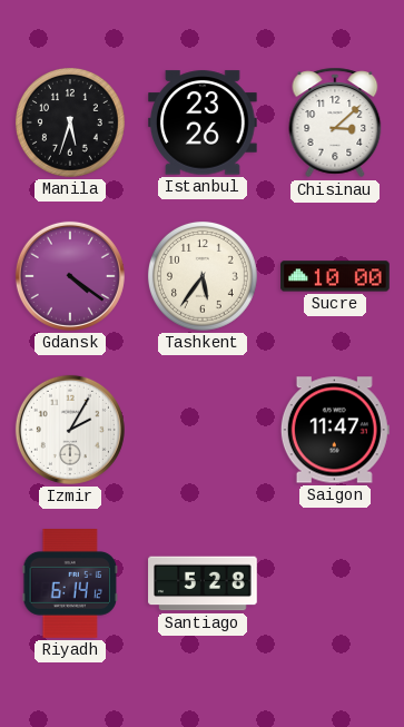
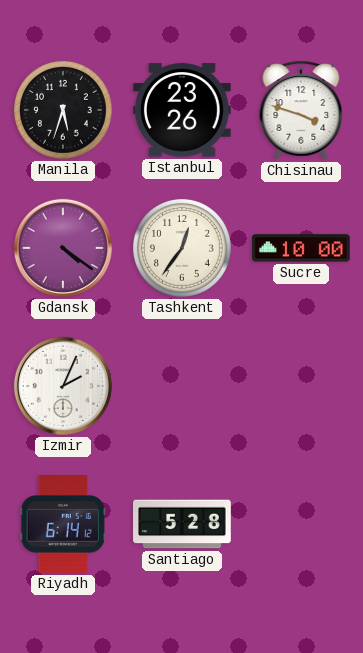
Chisinau: 3:08 -> 3:48 (301, 110)
Tashkent: 5:36 -> 12:36 (182, 248)
Izmir: 2:05 -> 2:04 (63, 386)
Saigon: 11:47 -> none (335, 430)
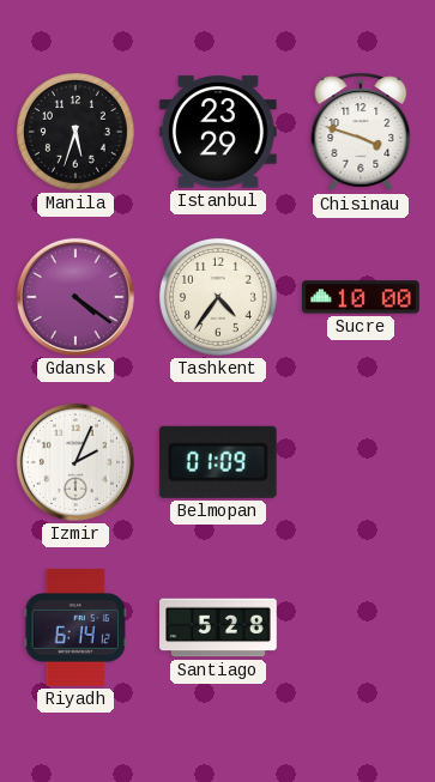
Istanbul: 23:26 -> 23:29 (219, 132)
Tashkent: 12:36 -> 4:36 (218, 297)
Belmopan: none -> 01:09 (218, 462)
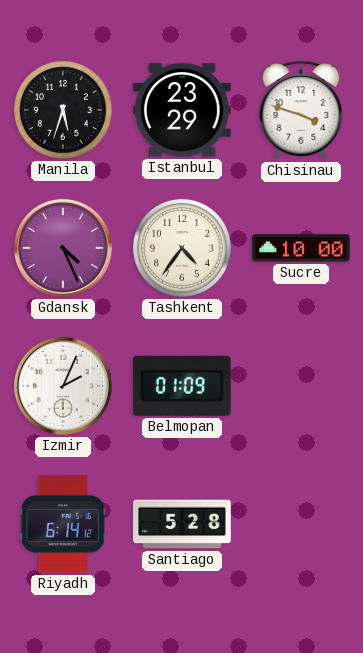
Gdansk: 4:21 -> 4:26 (63, 248)
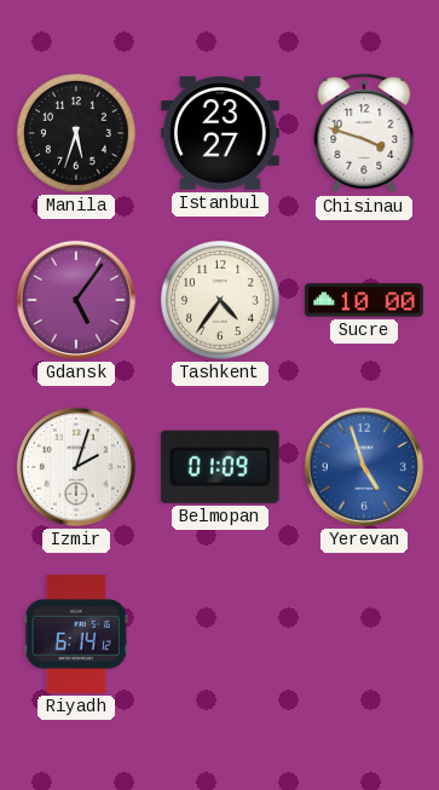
Istanbul: 23:29 -> 23:27 (221, 133)
Gdansk: 4:26 -> 5:06 (76, 300)
Izmir: 2:04 -> 2:03 (76, 467)
Yerevan: none -> 4:57 (364, 467)
Santiago: 5:28 -> none (182, 524)
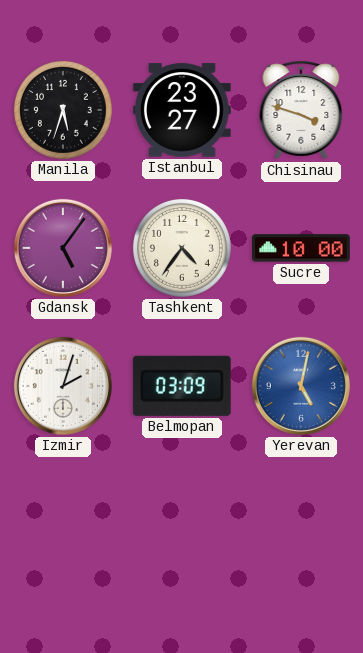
Belmopan: 01:09 -> 03:09 (182, 386)
Yerevan: 4:57 -> 5:02 (301, 386)
Riyadh: 6:14 -> none (76, 635)
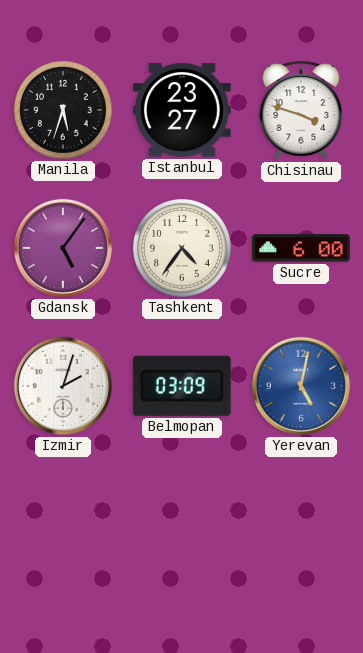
Sucre: 10:00 -> 6:00 (302, 248)
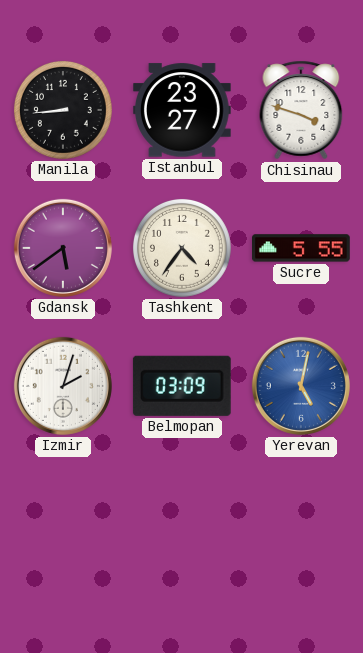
Manila: 5:33 -> 8:44 (63, 110)
Gdansk: 5:06 -> 5:39 (63, 248)
Sucre: 6:00 -> 5:55 (302, 248)
